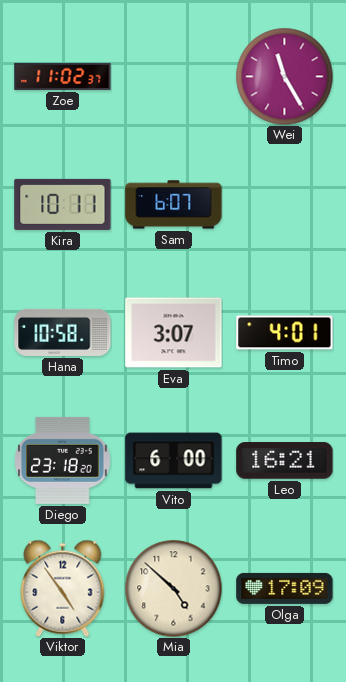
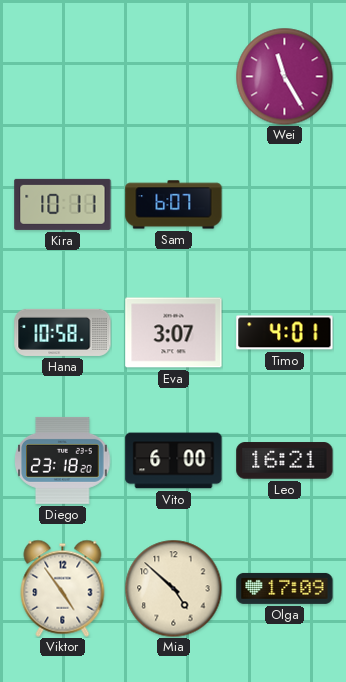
Zoe: 11:02 -> none (63, 76)
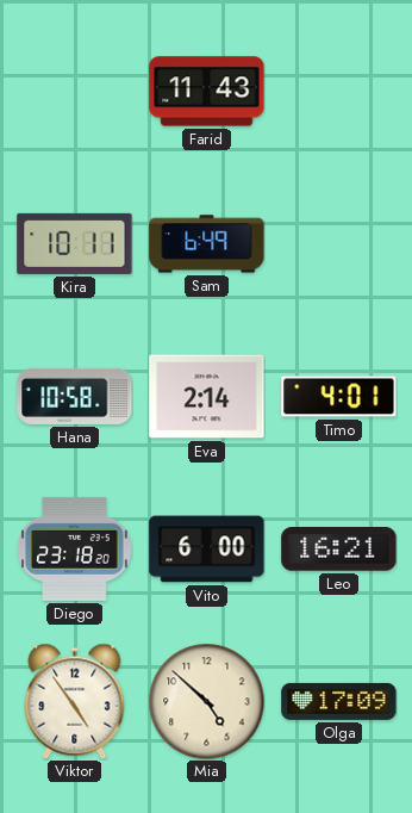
Farid: none -> 11:43 (207, 92)
Wei: 11:25 -> none (284, 76)
Sam: 6:07 -> 6:49 (207, 244)
Eva: 3:07 -> 2:14 (207, 397)
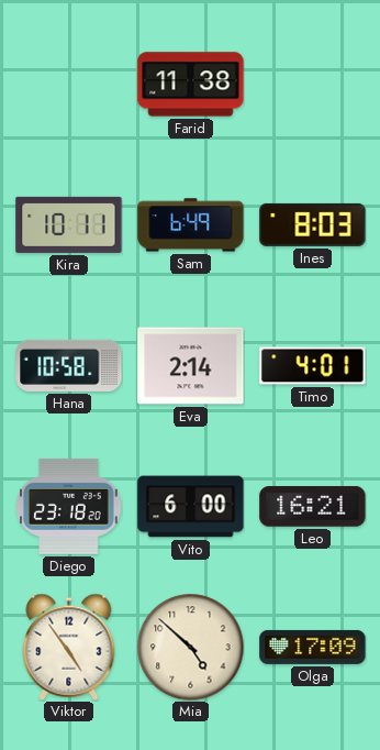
Farid: 11:43 -> 11:38 (191, 85)
Ines: none -> 8:03 (313, 224)
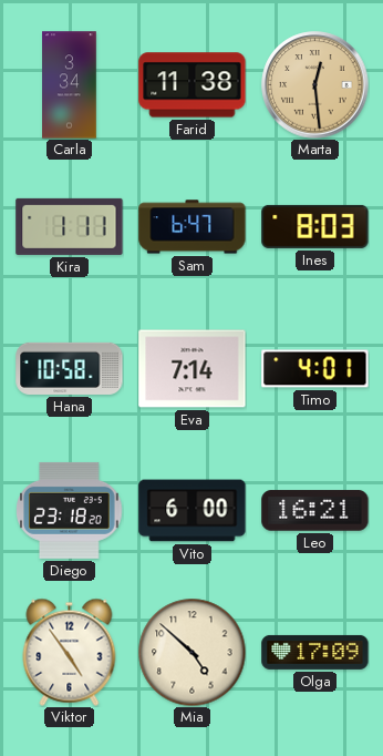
Carla: none -> 3:34 (70, 85)
Marta: none -> 12:29 (315, 85)
Kira: 10:11 -> 1:11 (70, 226)
Sam: 6:49 -> 6:47 (193, 227)
Eva: 2:14 -> 7:14 (193, 369)
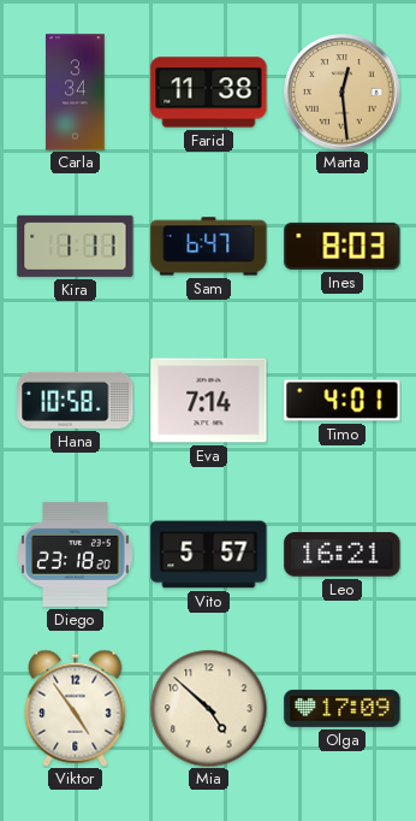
Vito: 6:00 -> 5:57 (209, 555)
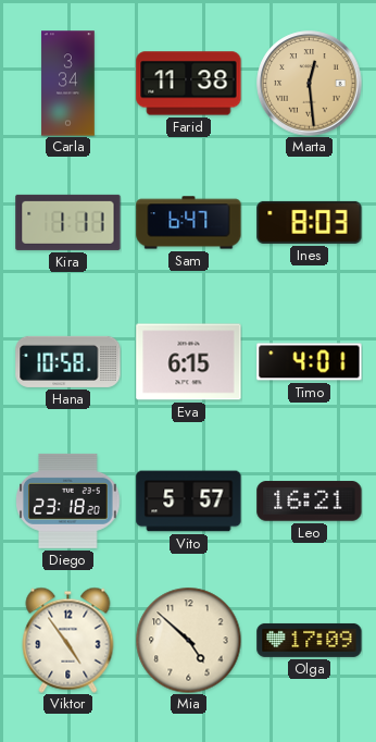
Eva: 7:14 -> 6:15 (189, 362)
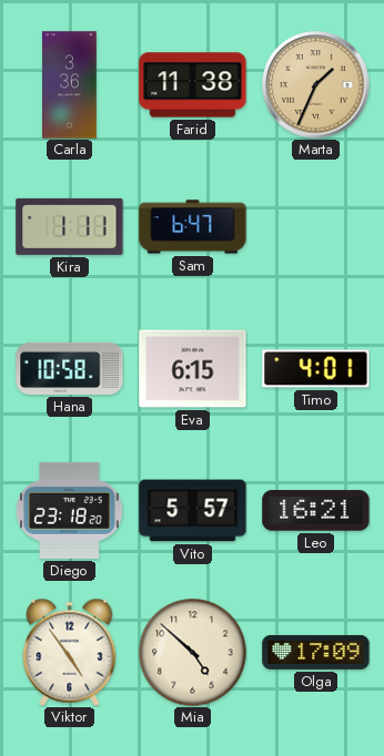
Carla: 3:34 -> 3:36 (70, 85)
Marta: 12:29 -> 1:34 (316, 85)
Ines: 8:03 -> none (310, 222)
